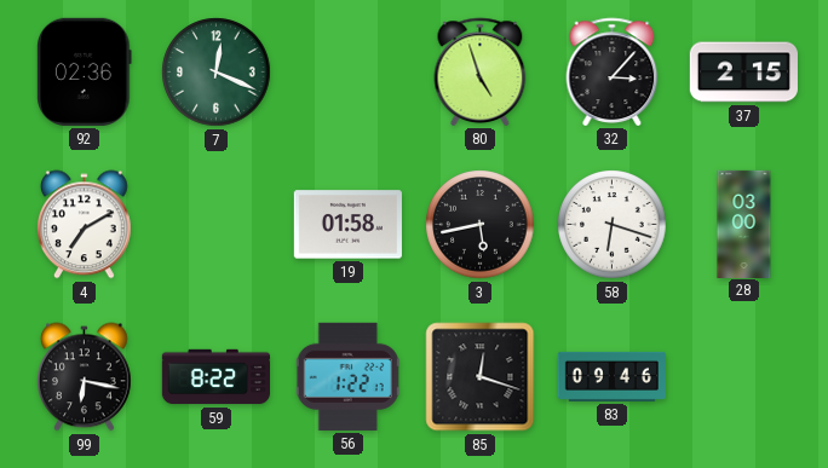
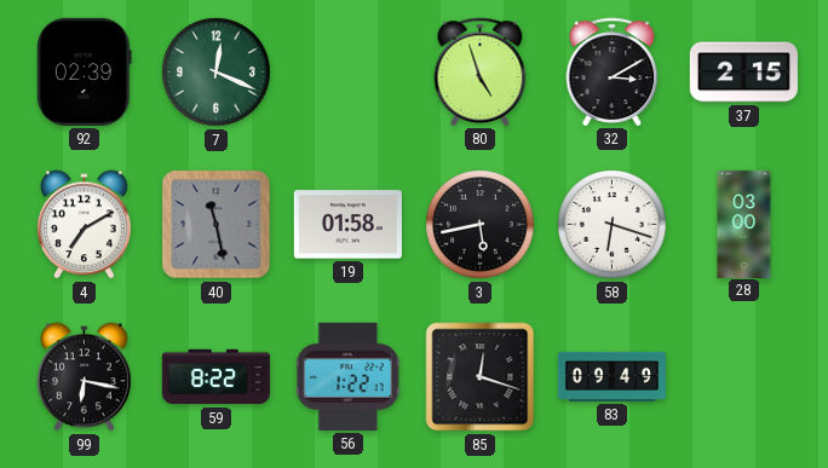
92: 02:36 -> 02:39 (85, 71)
32: 3:07 -> 3:10 (613, 71)
40: none -> 11:28 (217, 225)
83: 09:46 -> 09:49 (611, 376)
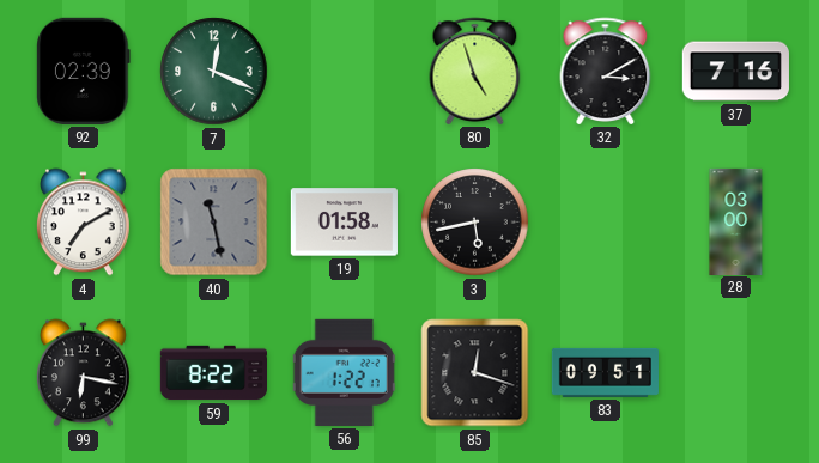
37: 2:15 -> 7:16 (735, 72)
58: 6:18 -> none (613, 225)
83: 09:49 -> 09:51 (605, 372)
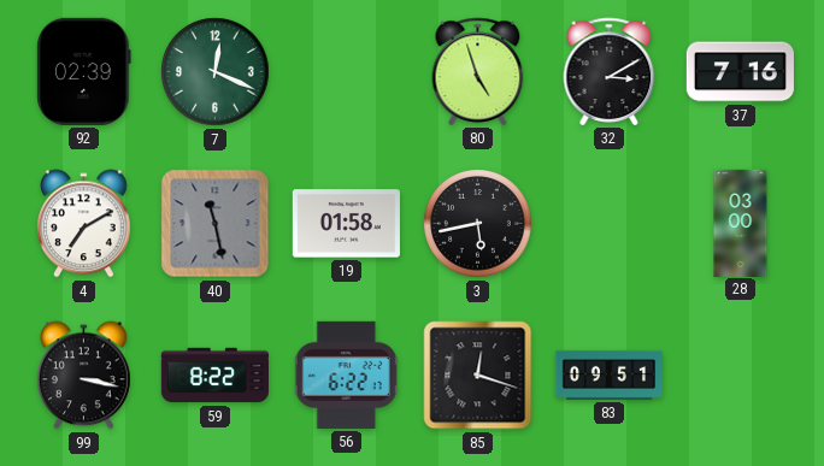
99: 6:17 -> 3:17 (83, 376)
56: 1:22 -> 6:22 (346, 374)
